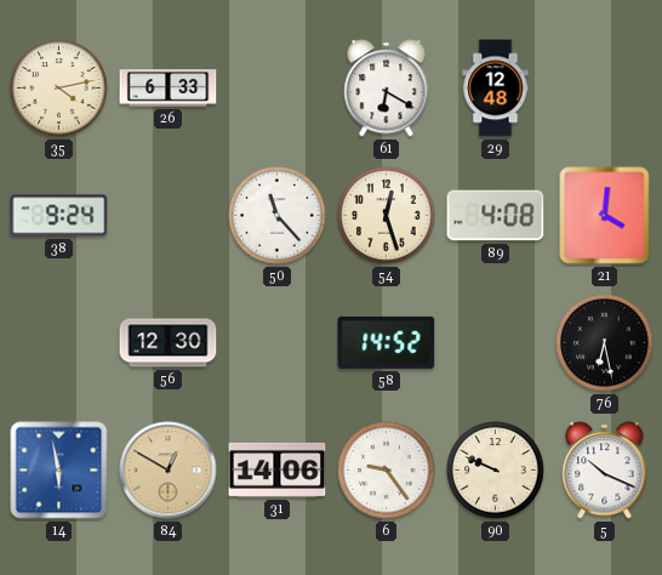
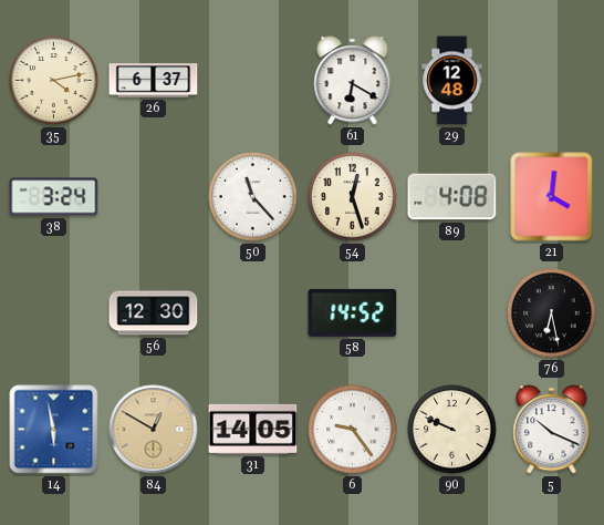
26: 6:33 -> 6:37 (154, 81)
38: 9:24 -> 3:24 (54, 197)
31: 14:06 -> 14:05 (253, 429)
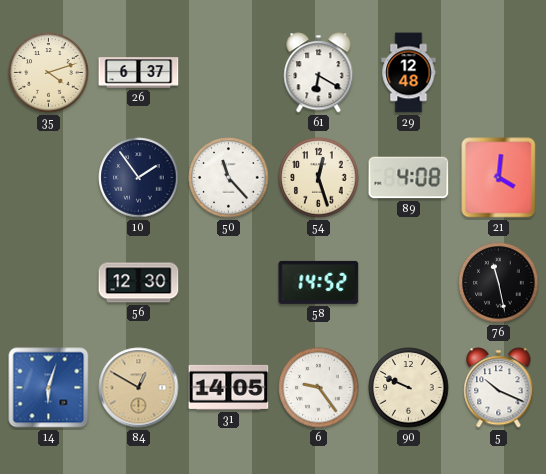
35: 4:13 -> 4:12 (49, 73)
38: 3:24 -> none (54, 197)
10: none -> 1:54 (139, 178)
76: 6:28 -> 11:28 (499, 283)
14: 5:58 -> 6:03 (49, 388)
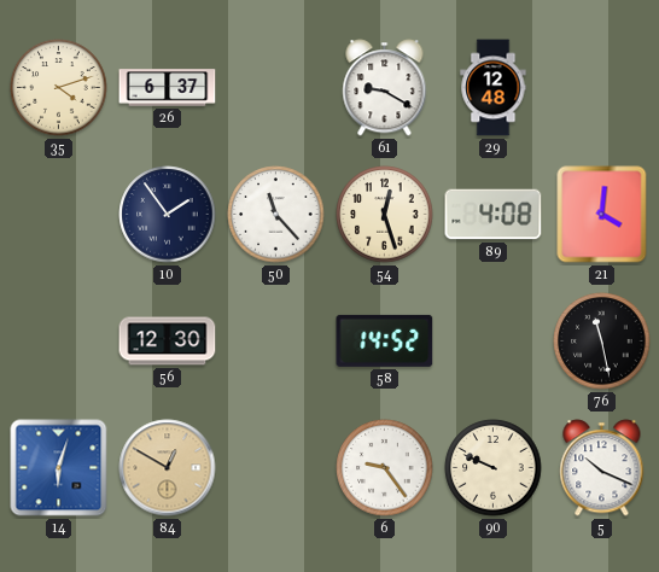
61: 6:20 -> 9:20 (385, 88)
31: 14:05 -> none (229, 387)
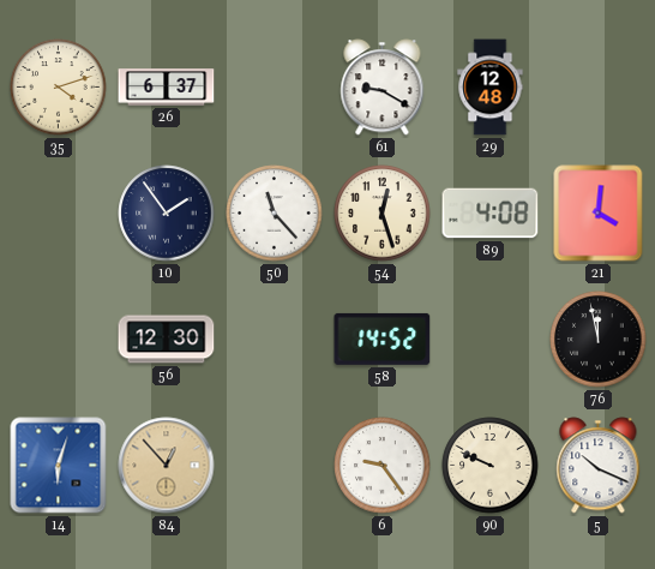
76: 11:28 -> 11:58 (599, 340)
84: 12:50 -> 12:53 (167, 466)
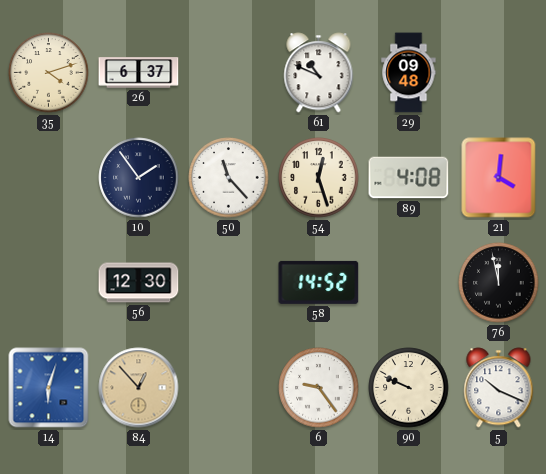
61: 9:20 -> 10:49 (319, 73)
29: 12:48 -> 09:48 (409, 73)
